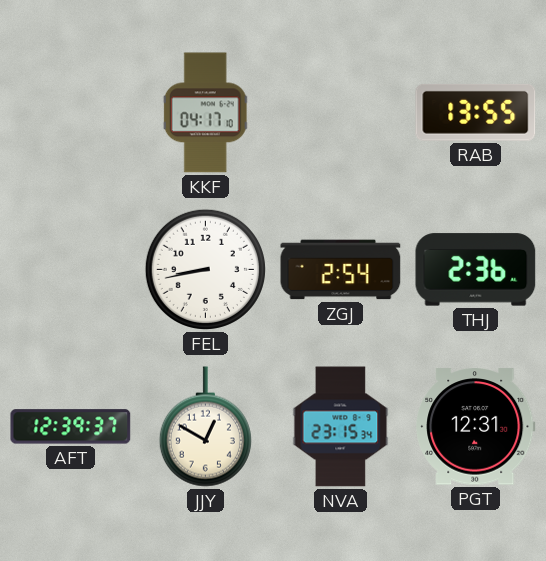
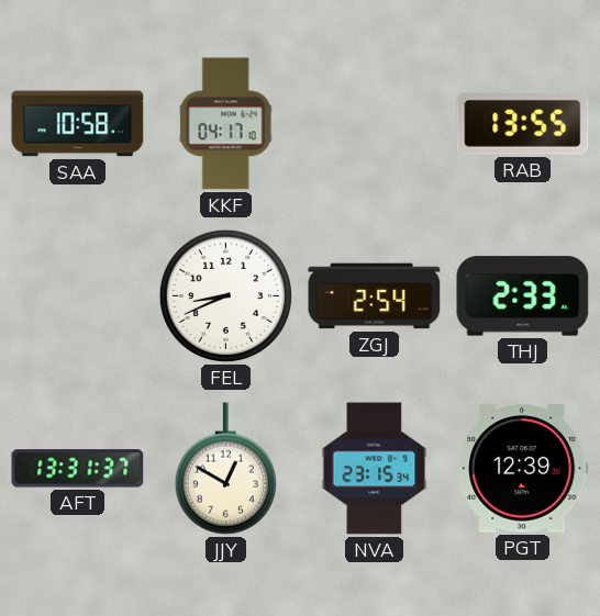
SAA: none -> 10:58 (78, 124)
FEL: 8:43 -> 8:41 (225, 295)
THJ: 2:36 -> 2:33 (523, 296)
AFT: 12:39 -> 13:31 (78, 469)
PGT: 12:31 -> 12:39 (523, 469)
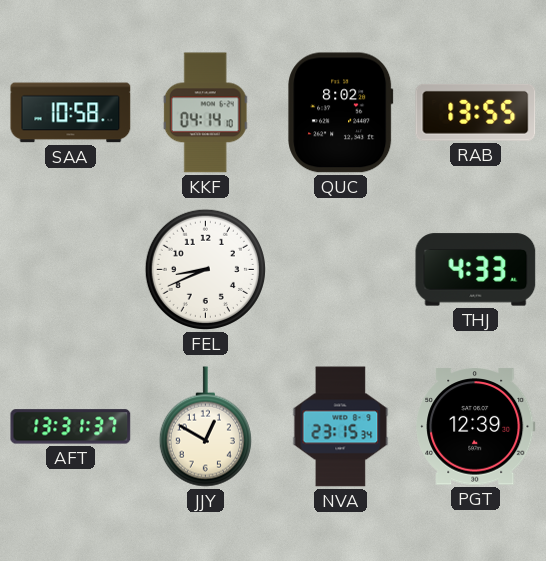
KKF: 04:17 -> 04:14 (206, 113)
QUC: none -> 8:02 (341, 113)
ZGJ: 2:54 -> none (375, 296)
THJ: 2:33 -> 4:33 (476, 270)
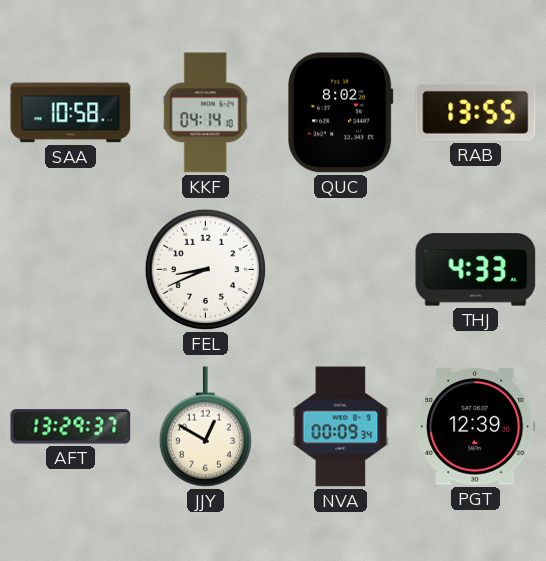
AFT: 13:31 -> 13:29 (71, 427)
NVA: 23:15 -> 00:09 (341, 427)
